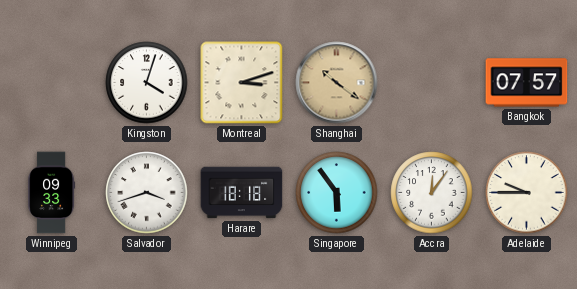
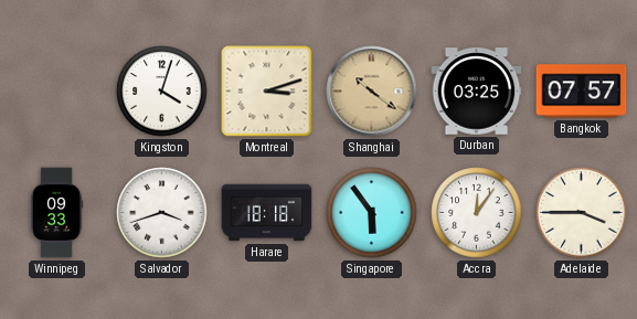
Durban: none -> 03:25 (477, 92)
Adelaide: 9:45 -> 3:45 (582, 213)
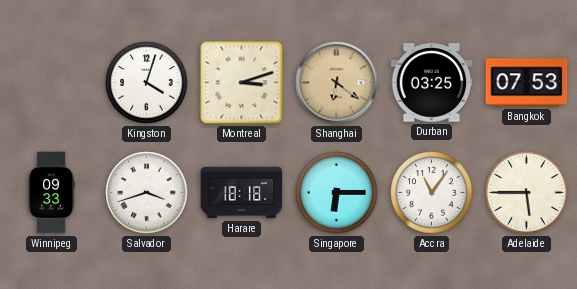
Shanghai: 10:21 -> 6:21 (337, 83)
Bangkok: 07:57 -> 07:53 (527, 83)
Singapore: 5:54 -> 6:15 (337, 193)
Accra: 12:06 -> 11:06 (432, 193)
Adelaide: 3:45 -> 5:45 (527, 193)
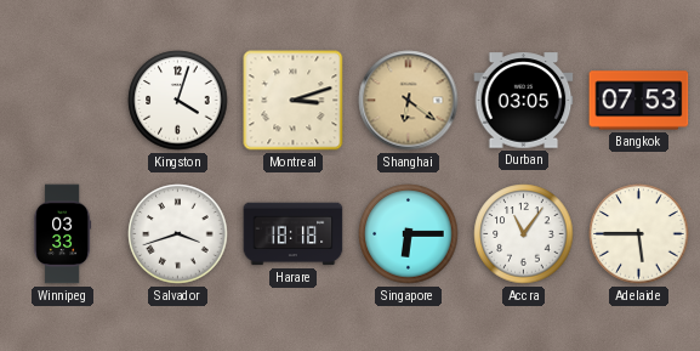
Durban: 03:25 -> 03:05 (524, 101)
Winnipeg: 09:33 -> 03:33 (63, 234)
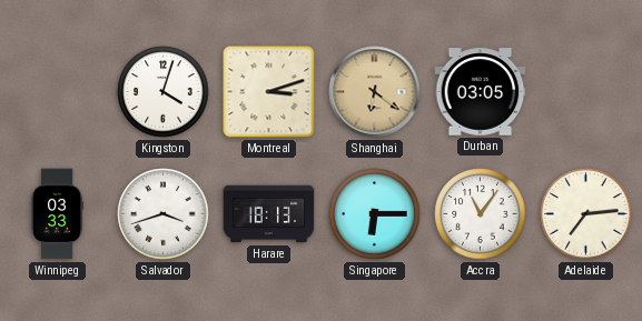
Bangkok: 07:53 -> none (639, 101)
Harare: 18:18 -> 18:13 (269, 214)
Adelaide: 5:45 -> 7:14 (586, 214)
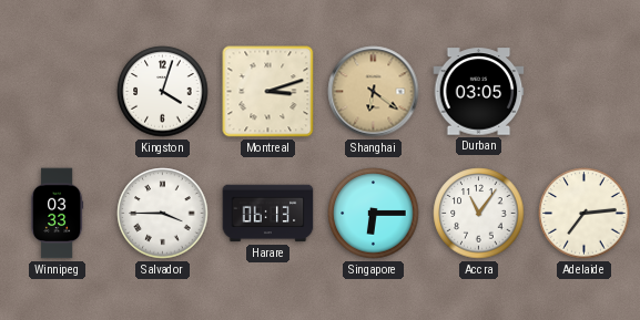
Salvador: 3:42 -> 3:45 (163, 214)
Harare: 18:13 -> 06:13 (268, 214)
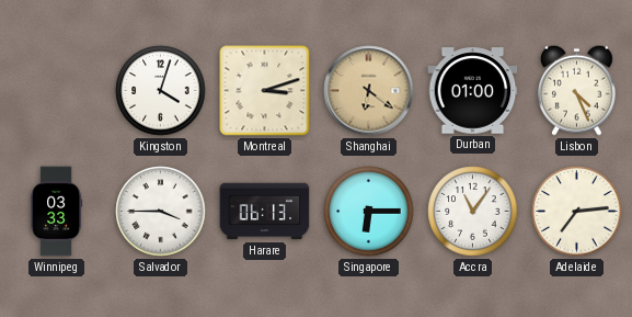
Durban: 03:05 -> 01:00 (473, 91)
Lisbon: none -> 4:26 (577, 90)
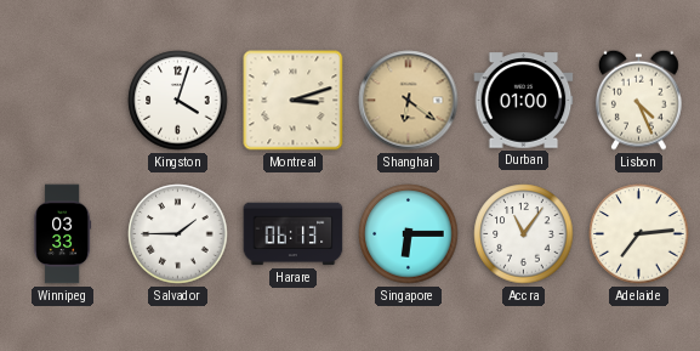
Salvador: 3:45 -> 1:45 (178, 234)
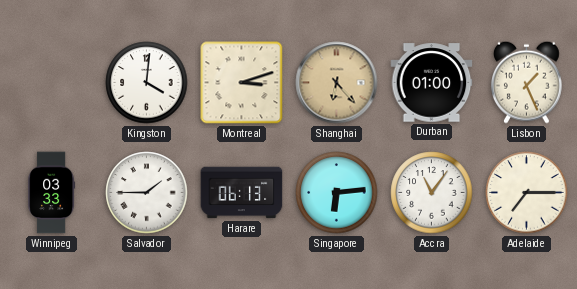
Kingston: 4:03 -> 4:01 (147, 83)
Shanghai: 6:21 -> 6:23 (337, 83)
Lisbon: 4:26 -> 1:26 (527, 82)
Singapore: 6:15 -> 6:14 (337, 193)
Adelaide: 7:14 -> 7:15 (527, 193)
